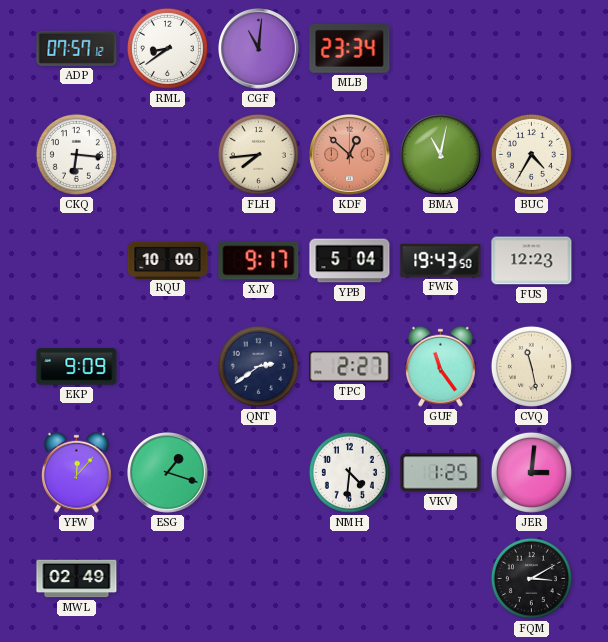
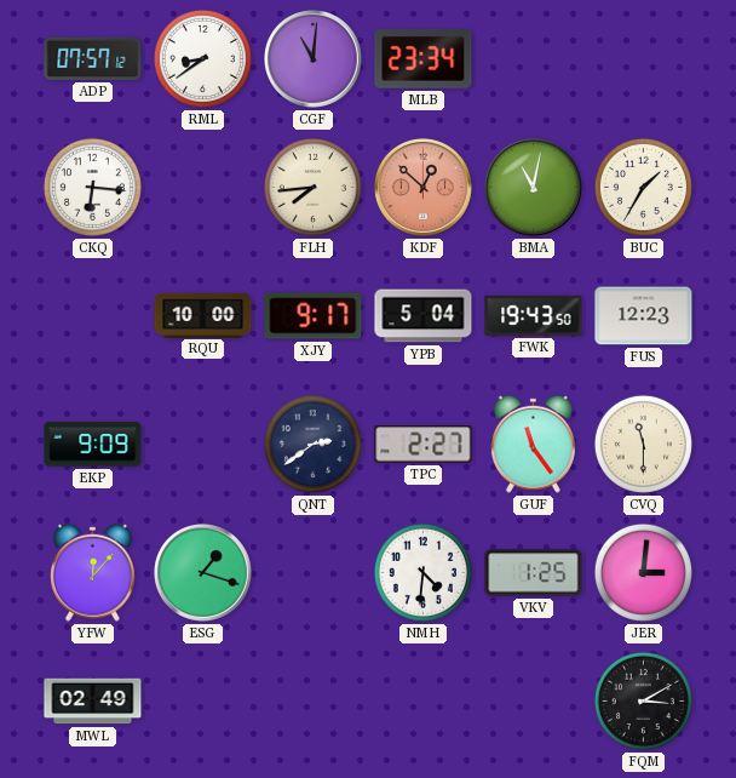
BUC: 4:35 -> 1:35 (643, 187)
CVQ: 11:28 -> 11:30 (643, 444)
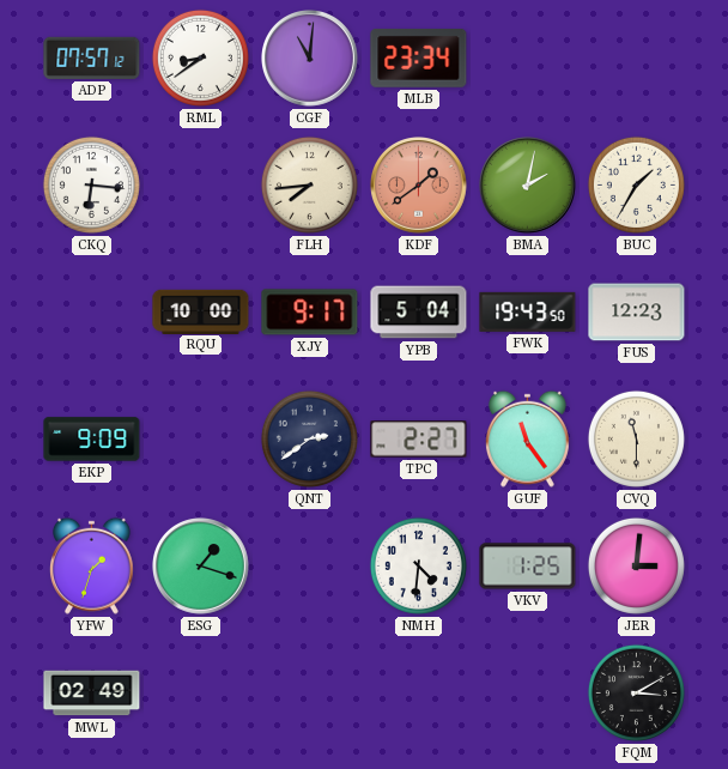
KDF: 12:52 -> 1:39 (419, 186)
BMA: 11:02 -> 2:02 (528, 186)
YFW: 12:07 -> 1:33 (91, 565)
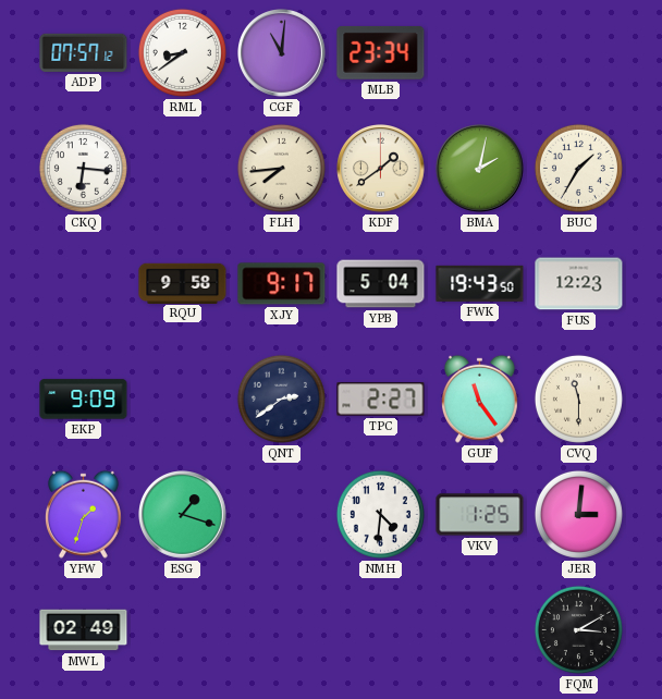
KDF dial: salmon -> cream (381, 169)
RQU: 10:00 -> 9:58 (183, 283)
